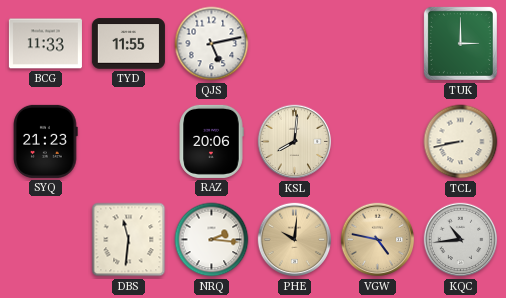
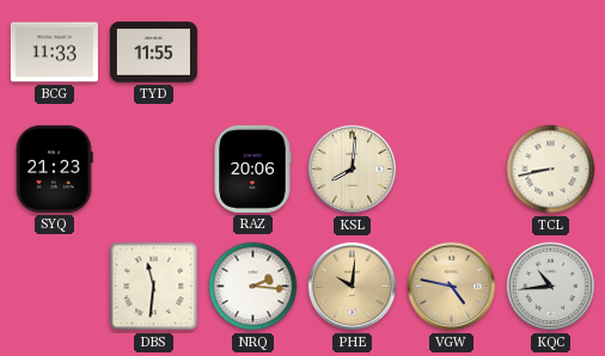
QJS: 5:13 -> none (212, 44)
TUK: 3:00 -> none (460, 43)
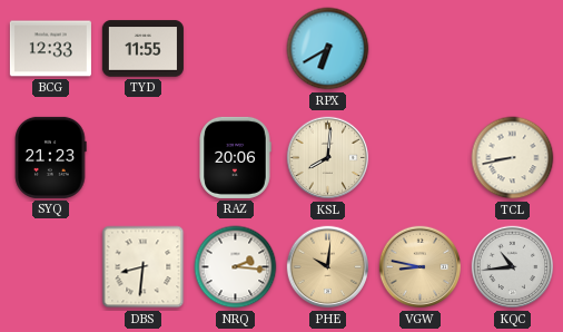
BCG: 11:33 -> 12:33 (50, 49)
RPX: none -> 6:40 (328, 49)
DBS: 11:31 -> 8:31 (144, 267)
VGW: 4:47 -> 8:47 (421, 267)
